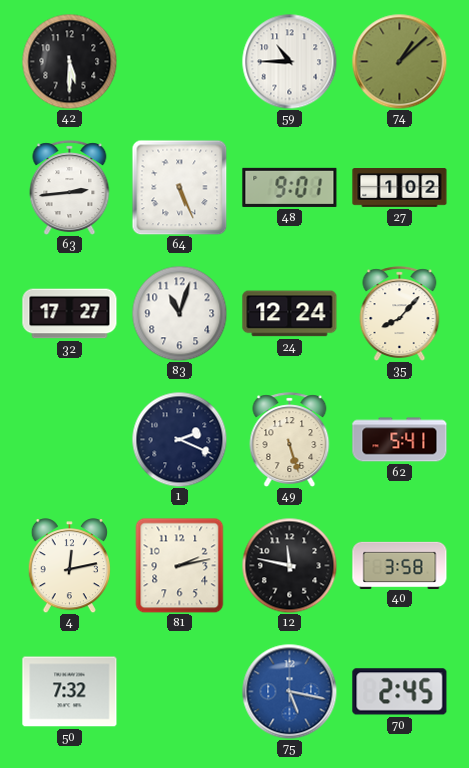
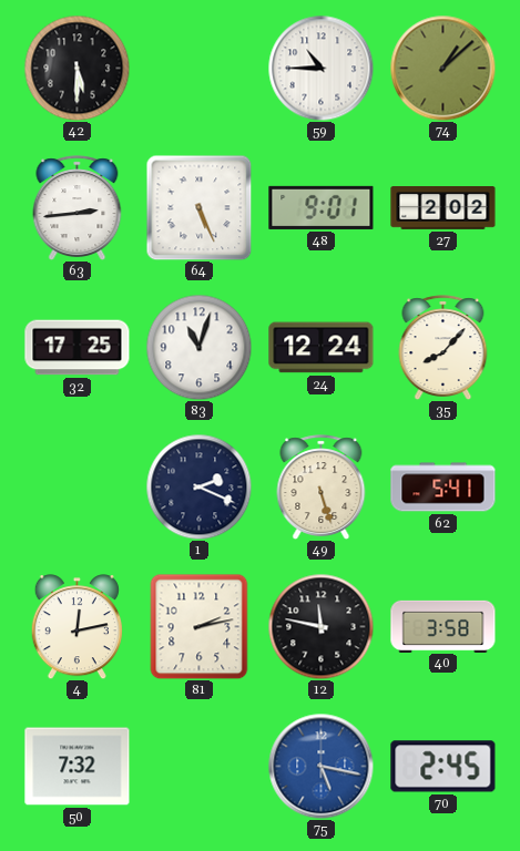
27: 1:02 -> 2:02 (443, 208)
32: 17:27 -> 17:25 (78, 348)
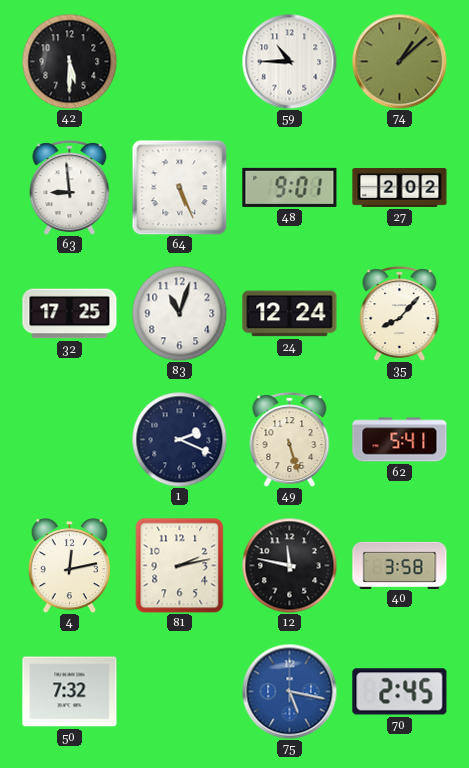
63: 2:44 -> 8:59 (70, 187)
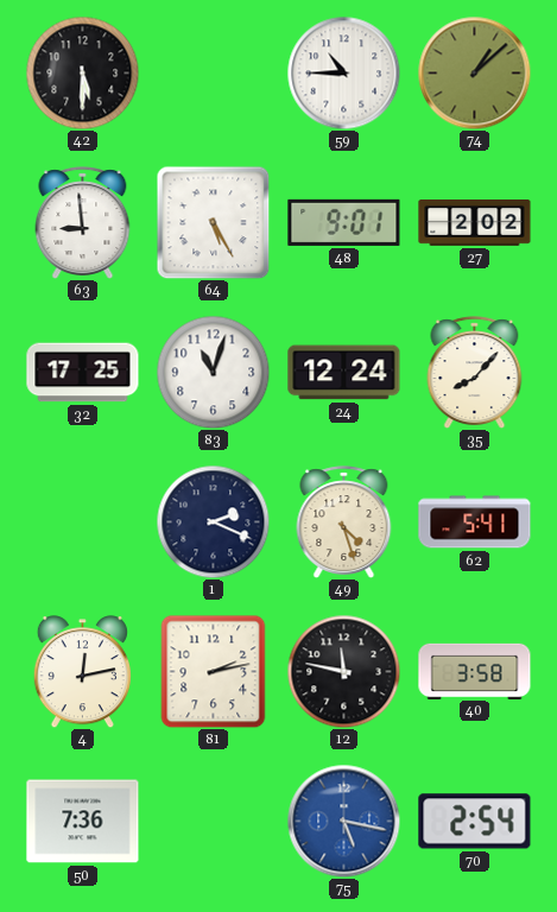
64: 5:26 -> 5:25 (213, 222)
49: 5:27 -> 4:27 (344, 521)
50: 7:32 -> 7:36 (83, 822)
70: 2:45 -> 2:54 (475, 822)
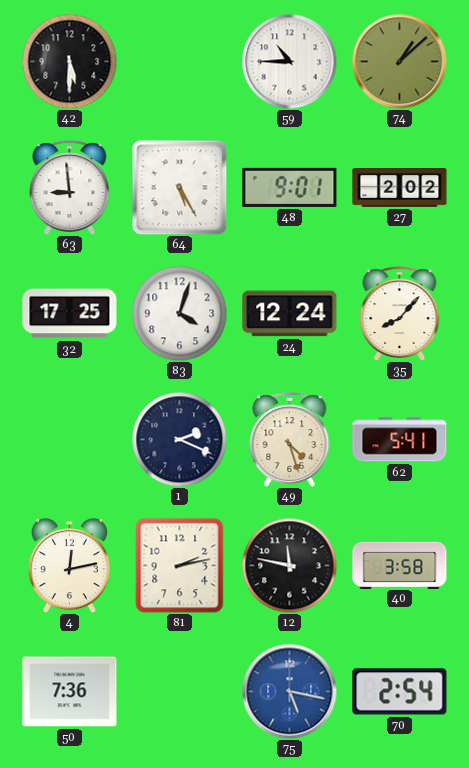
83: 11:03 -> 4:03 (179, 313)
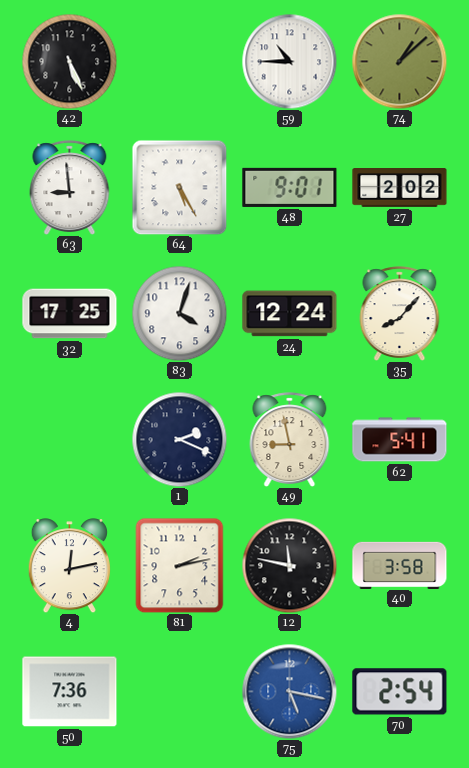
42: 5:30 -> 5:26 (69, 61)
49: 4:27 -> 8:58 (290, 439)
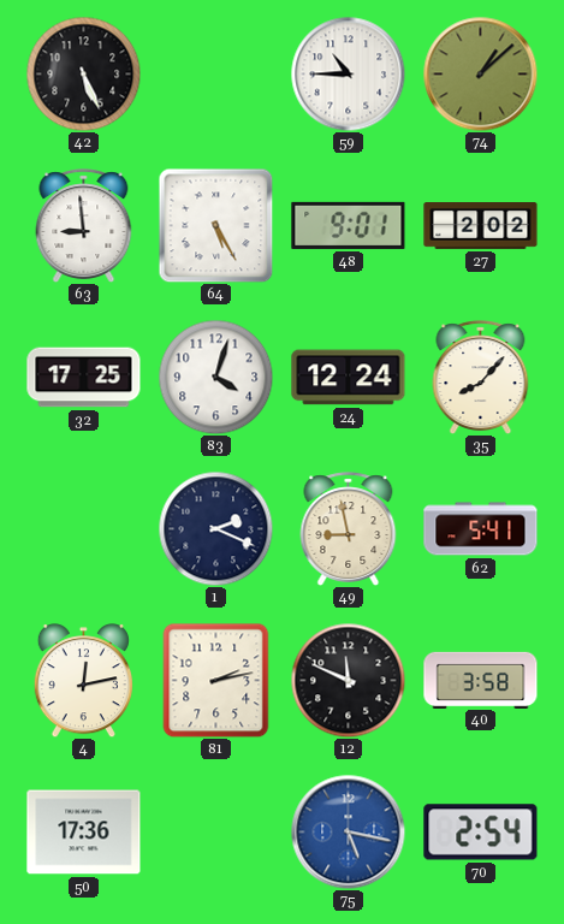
12: 11:47 -> 11:49 (348, 680)
50: 7:36 -> 17:36 (84, 833)
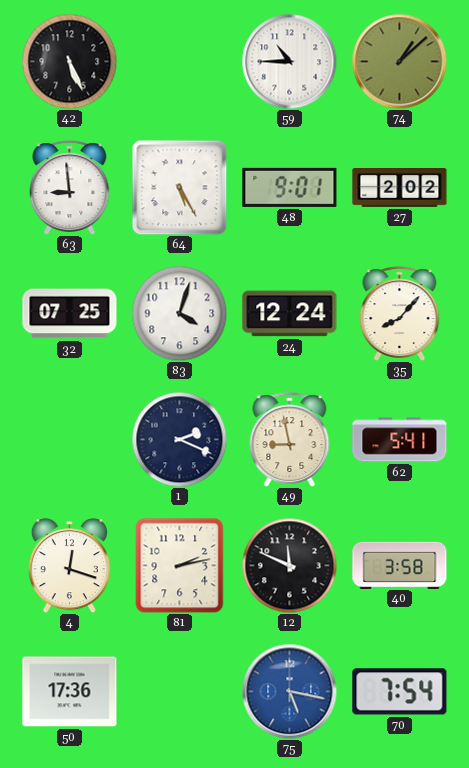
32: 17:25 -> 07:25 (70, 314)
4: 12:13 -> 12:18 (69, 566)
70: 2:54 -> 7:54 (400, 692)
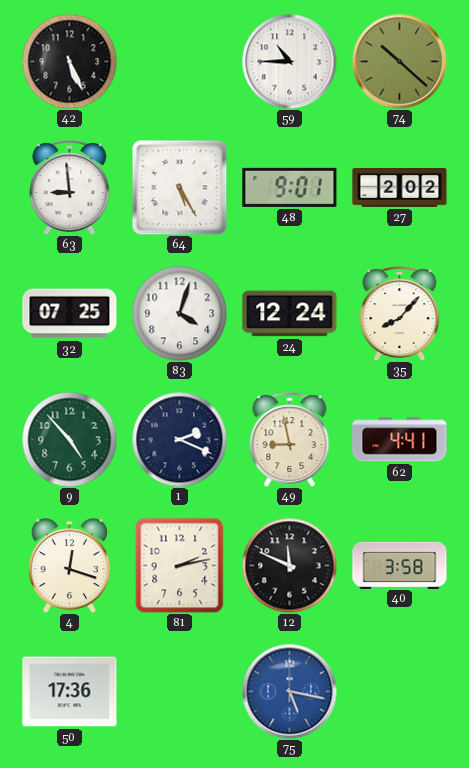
74: 1:08 -> 10:22 (399, 61)
9: none -> 4:53 (69, 439)
62: 5:41 -> 4:41 (400, 440)
70: 7:54 -> none (400, 692)
